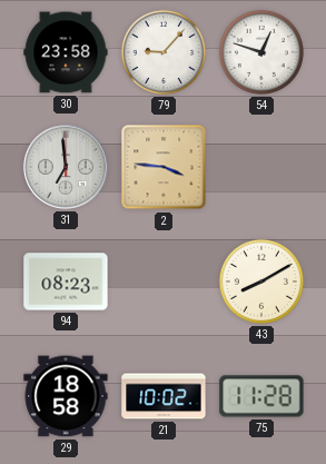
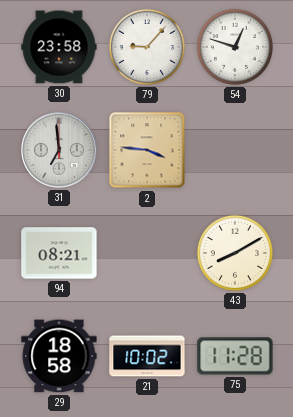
94: 08:23 -> 08:21 (59, 253)
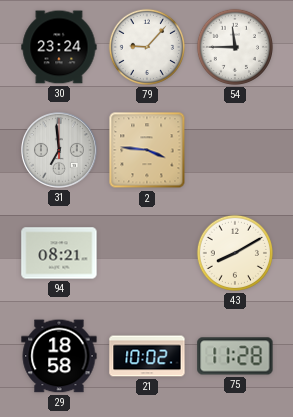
30: 23:58 -> 23:24 (59, 47)
54: 12:48 -> 11:45 (235, 47)
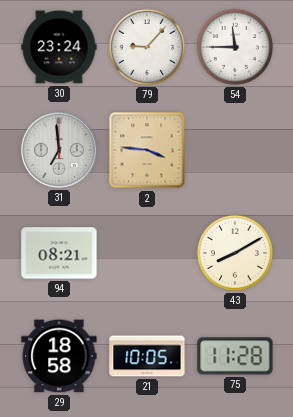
21: 10:02 -> 10:05 (147, 356)
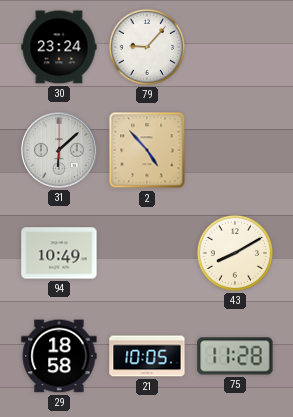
54: 11:45 -> none (235, 47)
31: 6:59 -> 6:08 (60, 151)
2: 3:46 -> 4:53 (147, 150)
94: 08:21 -> 10:49 (59, 253)
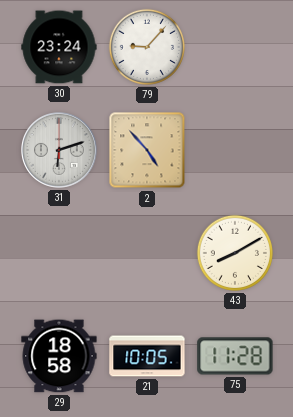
31: 6:08 -> 6:12 (60, 151)
94: 10:49 -> none (59, 253)
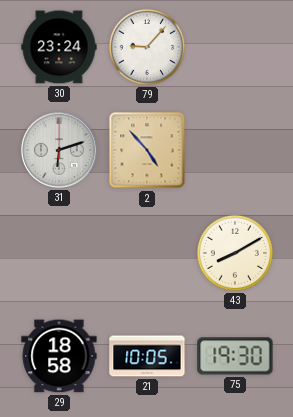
75: 11:28 -> 19:30 (235, 356)
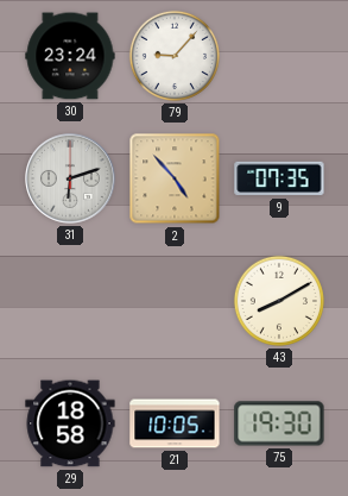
9: none -> 07:35 (279, 178)
